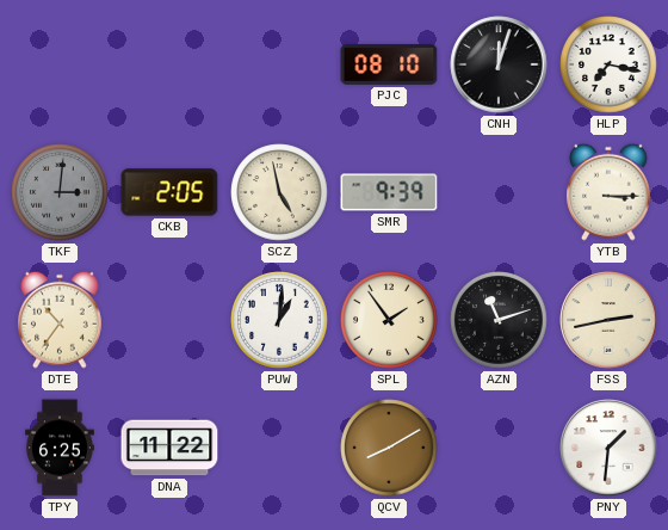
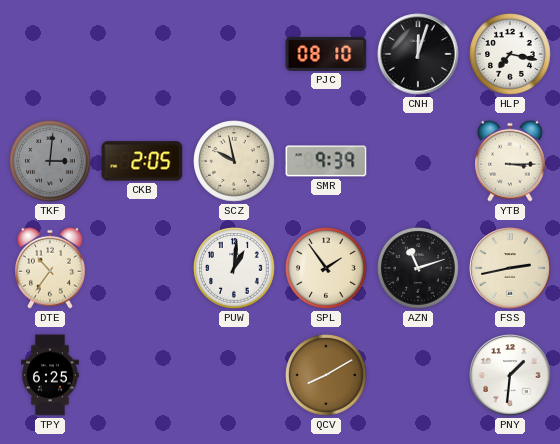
SCZ: 4:58 -> 9:58 (234, 161)
DNA: 11:22 -> none (169, 448)
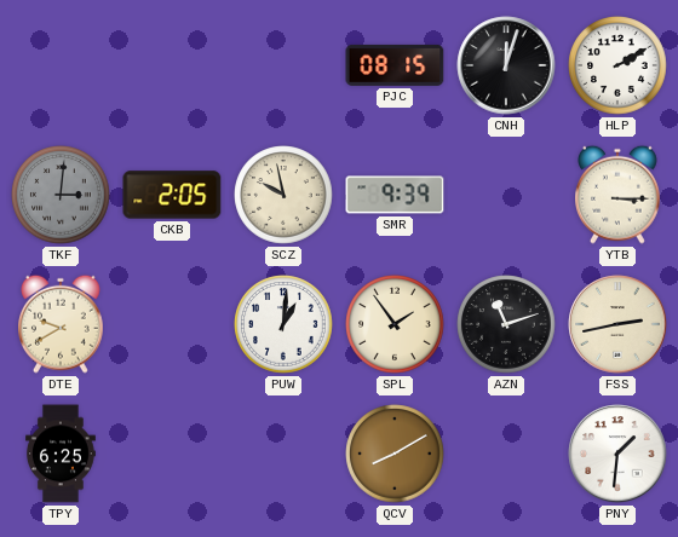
PJC: 08:10 -> 08:15 (395, 65)
HLP: 7:17 -> 2:10 (617, 65)
DTE: 10:36 -> 9:40 (62, 324)
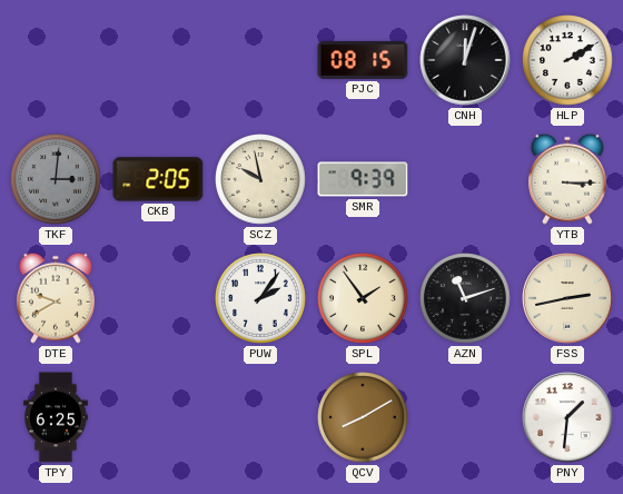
PUW: 1:01 -> 2:06 (260, 298)
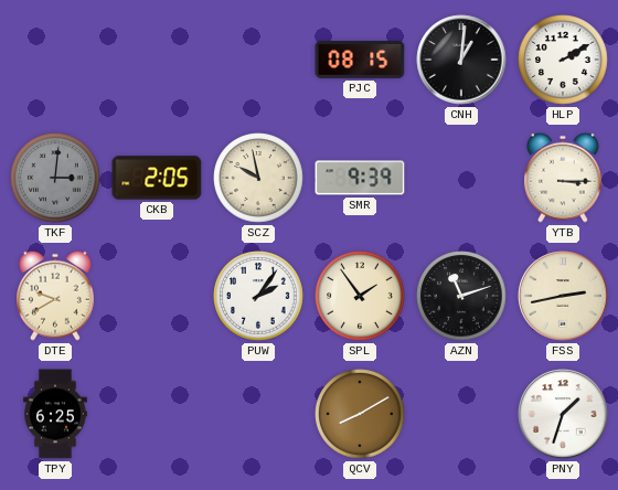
CNH: 12:03 -> 1:01 (461, 60)
PNY: 1:31 -> 1:33 (563, 414)
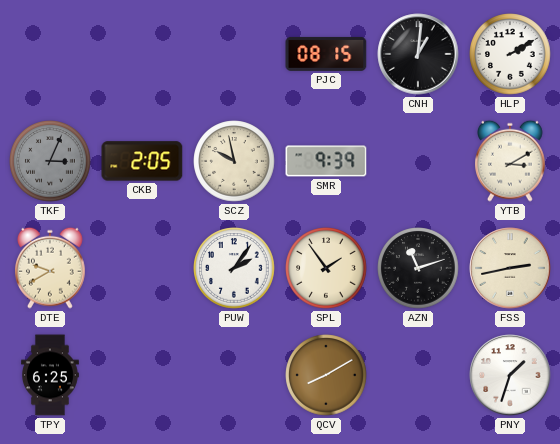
TKF: 3:01 -> 3:04 (50, 161)
YTB: 3:15 -> 3:10 (511, 161)
